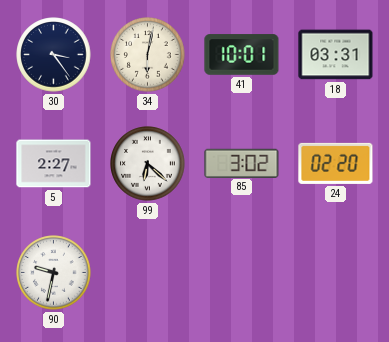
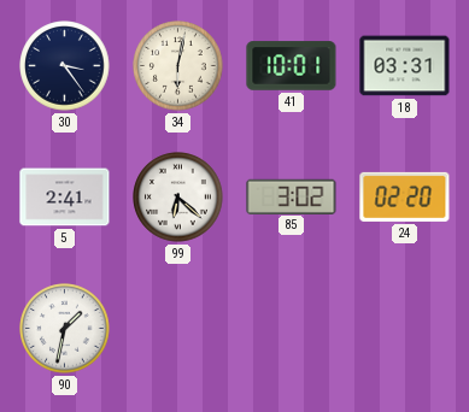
5: 2:27 -> 2:41 (65, 198)
90: 9:32 -> 1:32 (65, 329)
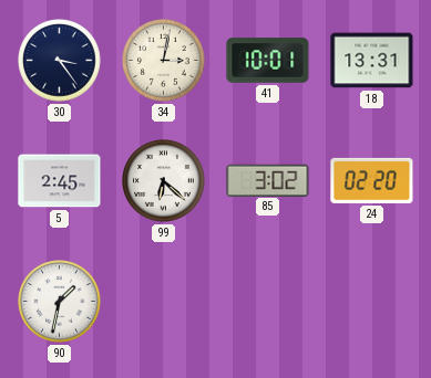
34: 6:02 -> 3:02 (164, 61)
18: 03:31 -> 13:31 (372, 61)
5: 2:41 -> 2:45 (60, 181)
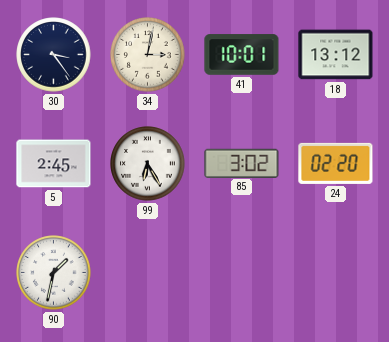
18: 13:31 -> 13:12 (336, 55)
99: 6:22 -> 6:25 (148, 164)
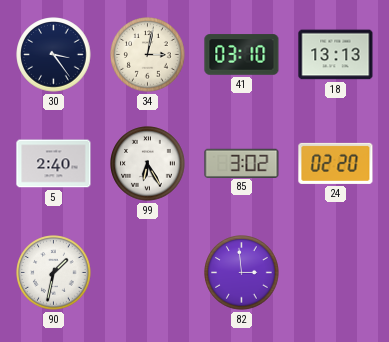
41: 10:01 -> 03:10 (242, 55)
18: 13:12 -> 13:13 (336, 55)
5: 2:45 -> 2:40 (54, 164)
82: none -> 2:59 (242, 273)
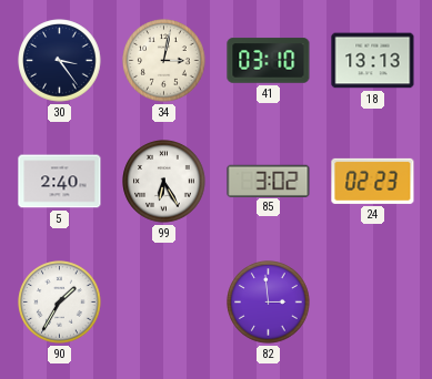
24: 02:20 -> 02:23 (373, 181)
90: 1:32 -> 1:35 (60, 303)
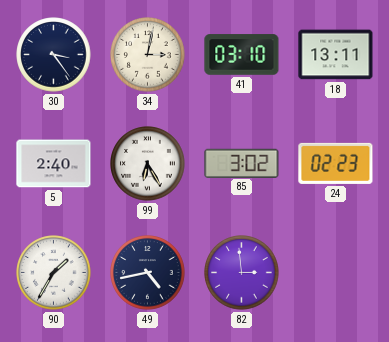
18: 13:13 -> 13:11 (336, 55)
49: none -> 4:43 (148, 273)
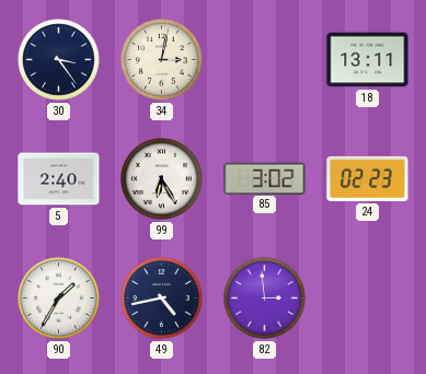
41: 03:10 -> none (242, 55)
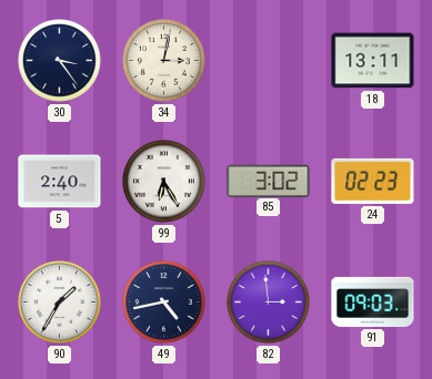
91: none -> 09:03 (373, 301)
